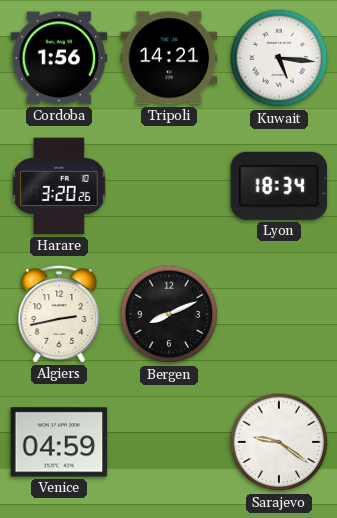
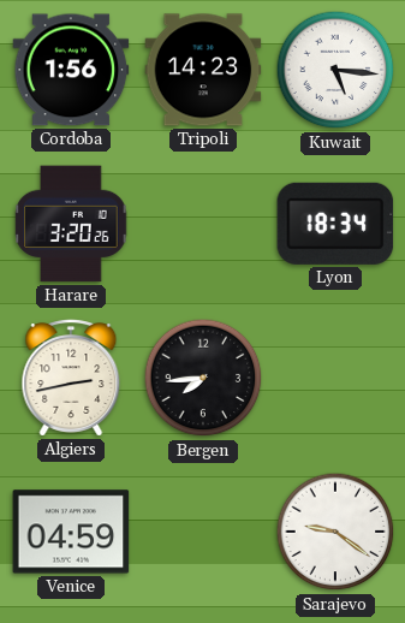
Tripoli: 14:21 -> 14:23 (203, 70)
Bergen: 8:11 -> 7:44 (203, 378)
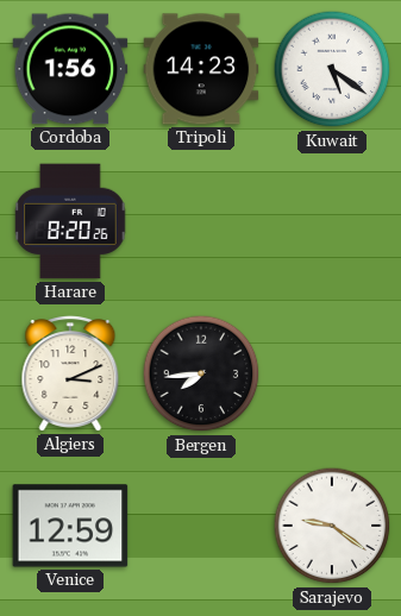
Kuwait: 5:16 -> 5:21 (332, 69)
Harare: 3:20 -> 8:20 (70, 221)
Lyon: 18:34 -> none (335, 224)
Algiers: 2:43 -> 3:11 (70, 373)
Venice: 04:59 -> 12:59 (70, 526)
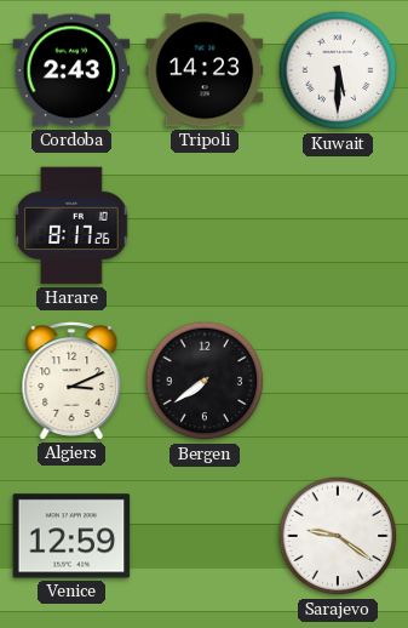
Cordoba: 1:56 -> 2:43 (71, 70)
Kuwait: 5:21 -> 5:30 (338, 70)
Harare: 8:20 -> 8:17 (71, 225)
Bergen: 7:44 -> 7:39 (205, 381)
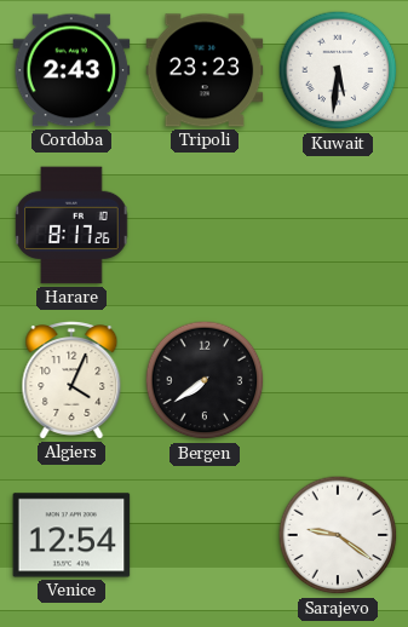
Tripoli: 14:23 -> 23:23 (205, 70)
Kuwait: 5:30 -> 5:31 (338, 70)
Algiers: 3:11 -> 4:04 (71, 380)
Venice: 12:59 -> 12:54 (71, 535)
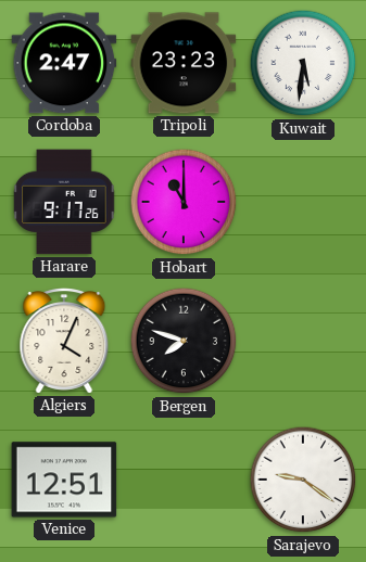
Cordoba: 2:43 -> 2:47 (64, 63)
Harare: 8:17 -> 9:17 (64, 202)
Hobart: none -> 11:00 (184, 202)
Bergen: 7:39 -> 7:48 (184, 341)
Venice: 12:54 -> 12:51 (64, 480)
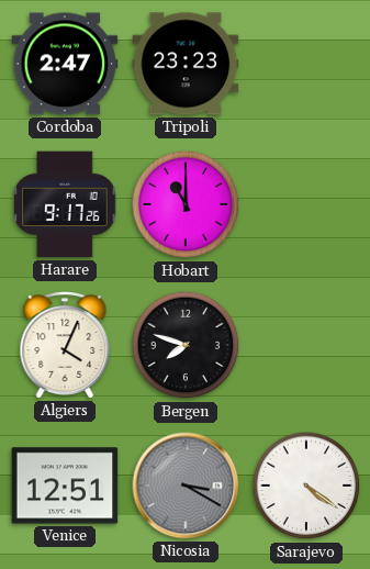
Kuwait: 5:31 -> none (303, 63)
Nicosia: none -> 3:20 (186, 486)
Sarajevo: 9:21 -> 4:21 (306, 486)
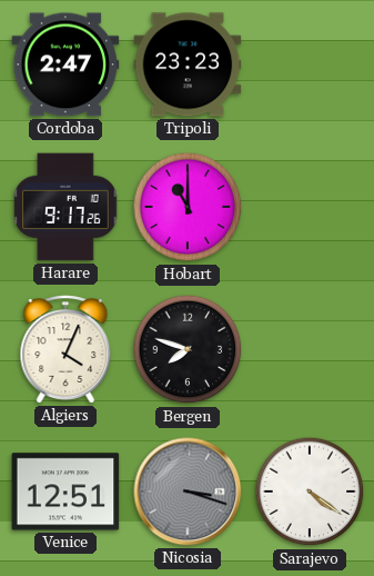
Nicosia: 3:20 -> 3:18 (188, 491)
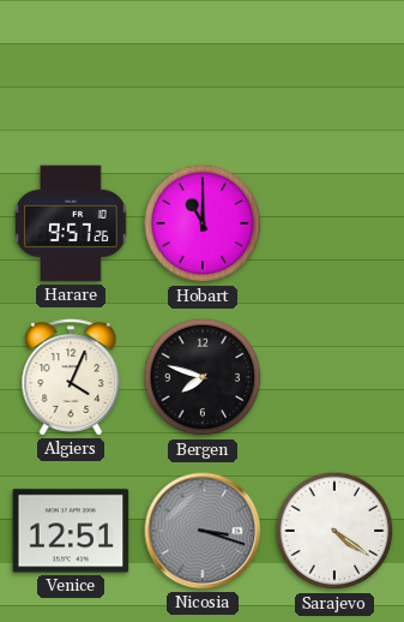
Cordoba: 2:47 -> none (65, 64)
Tripoli: 23:23 -> none (188, 64)
Harare: 9:17 -> 9:57 (71, 223)
